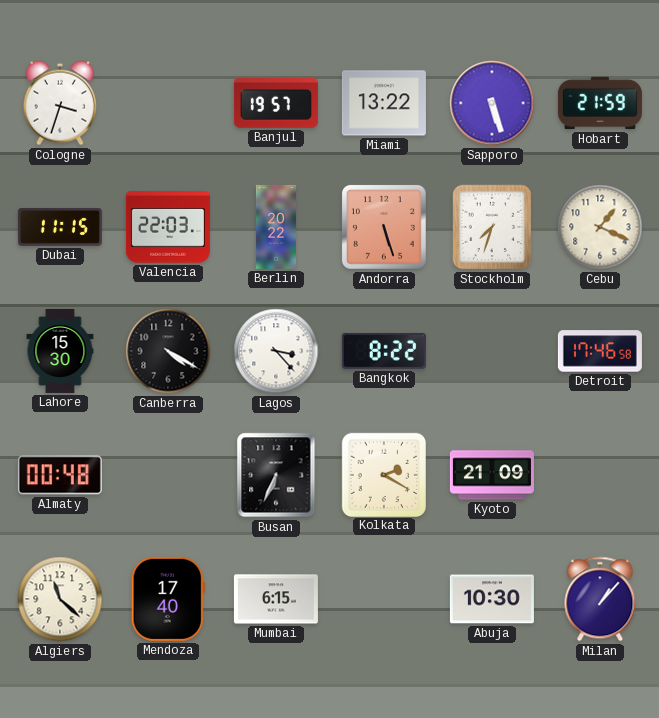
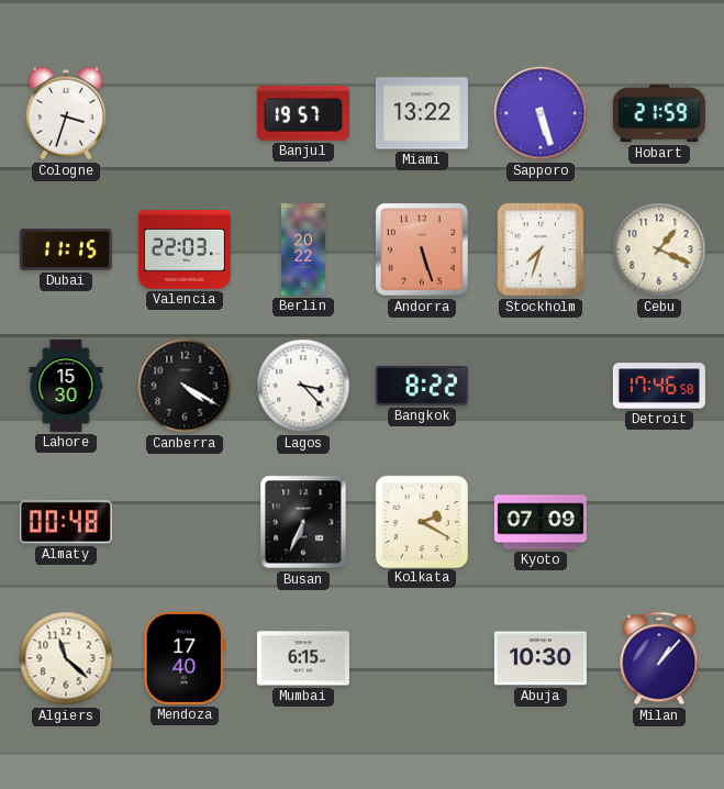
Kyoto: 21:09 -> 07:09 (541, 522)
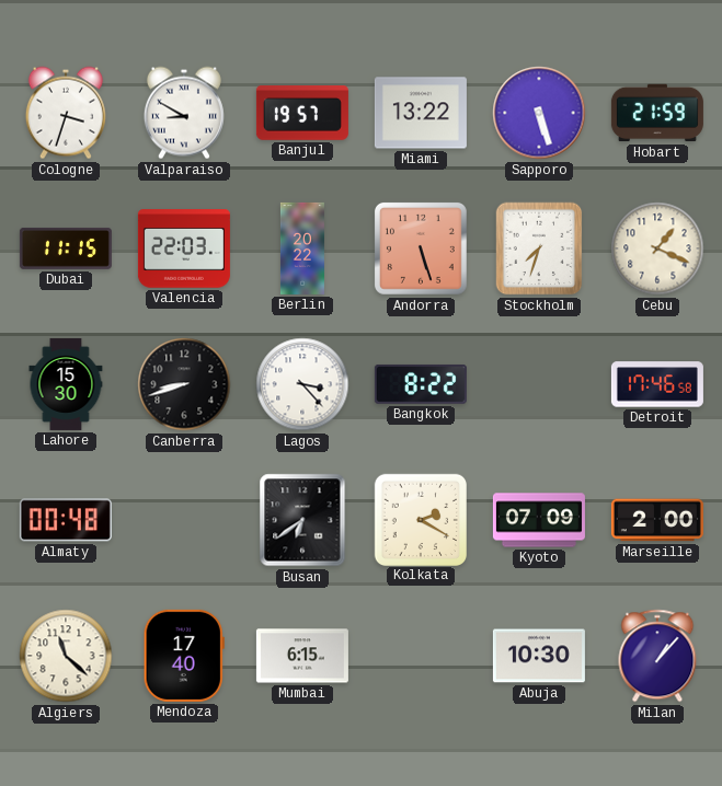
Valparaiso: none -> 8:50 (184, 113)
Canberra: 4:20 -> 8:42 (184, 384)
Busan: 6:34 -> 6:39 (302, 520)
Marseille: none -> 2:00 (657, 520)
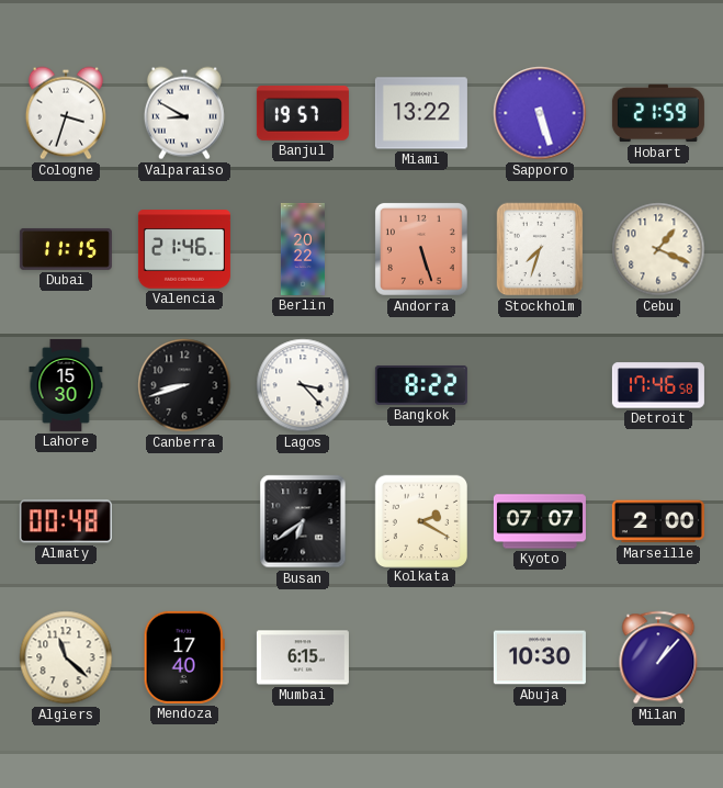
Valencia: 22:03 -> 21:46 (184, 249)
Kyoto: 07:09 -> 07:07 (540, 521)
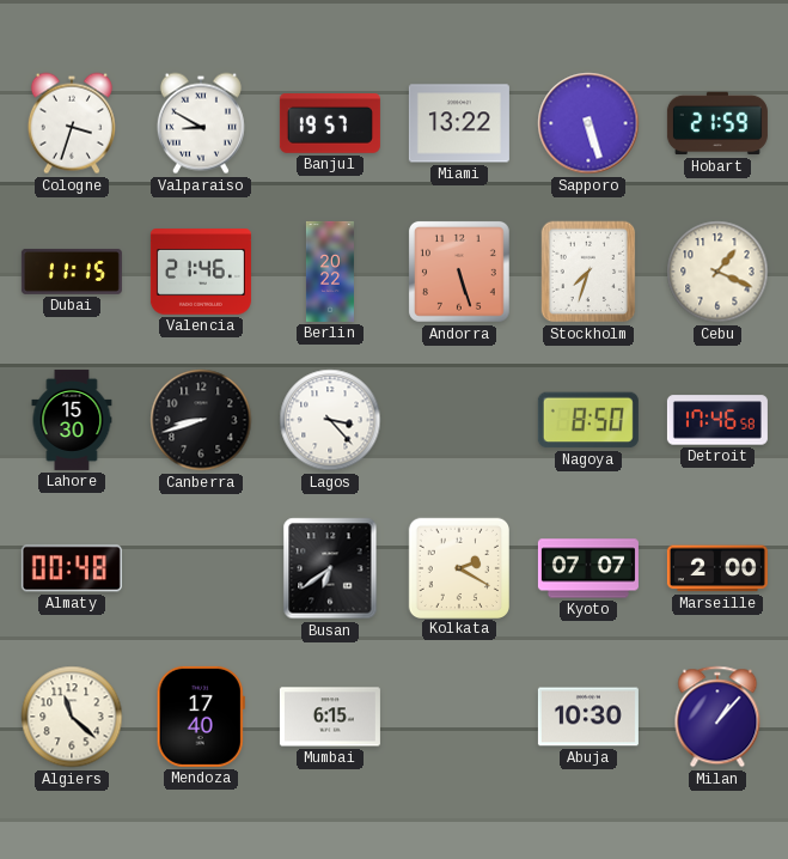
Bangkok: 8:22 -> none (421, 385)
Nagoya: none -> 8:50 (588, 420)
